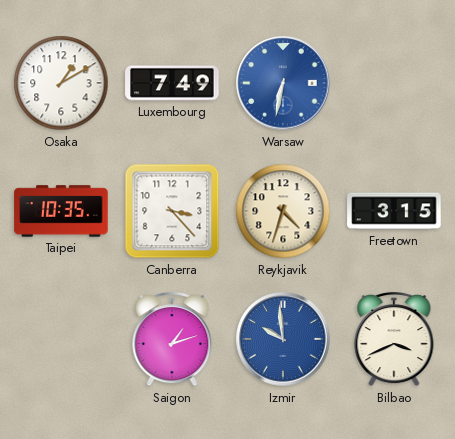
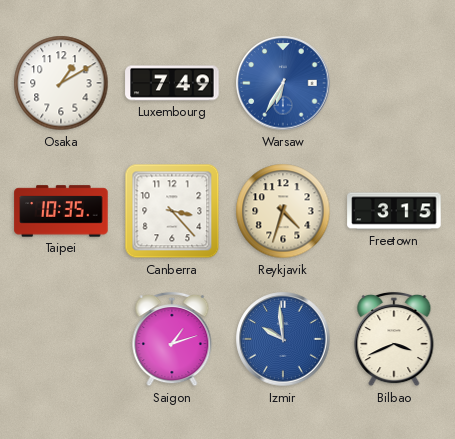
Warsaw: 6:32 -> 6:35 (283, 83)
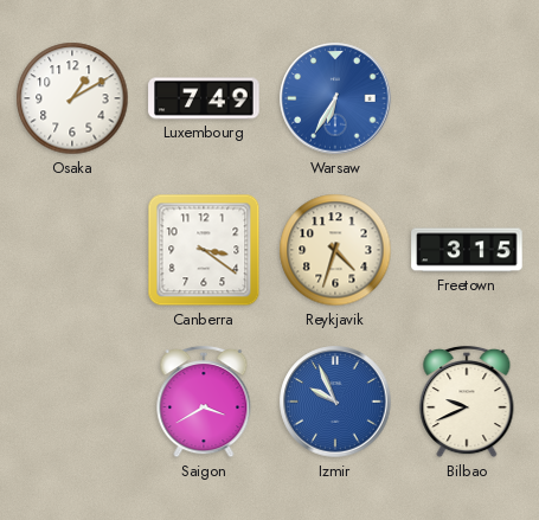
Taipei: 10:35 -> none (61, 211)
Canberra: 3:23 -> 3:21 (204, 250)
Saigon: 1:12 -> 3:40 (204, 402)
Izmir: 9:59 -> 9:56 (335, 402)
Bilbao: 3:41 -> 9:41 (467, 402)
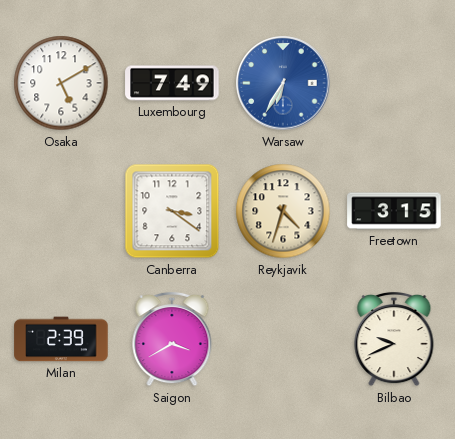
Osaka: 1:10 -> 5:10 (61, 83)
Milan: none -> 2:39 (61, 339)
Izmir: 9:56 -> none (335, 402)
